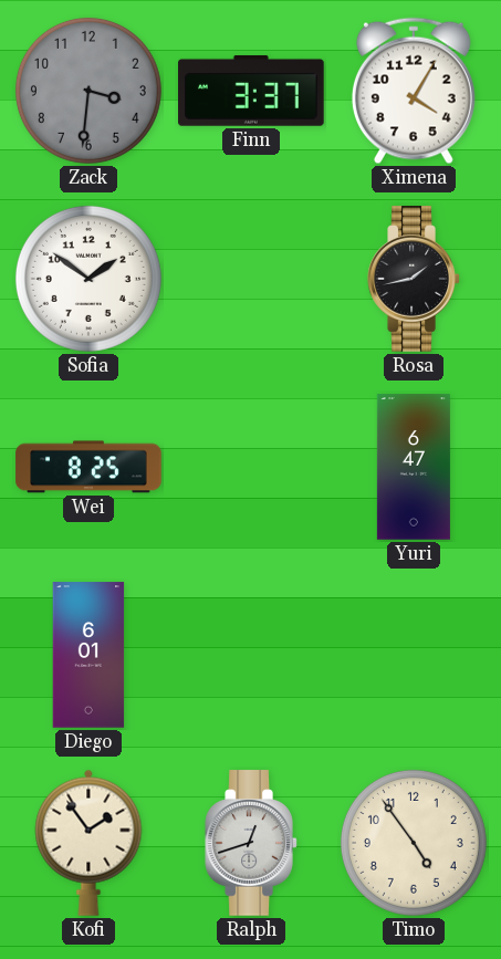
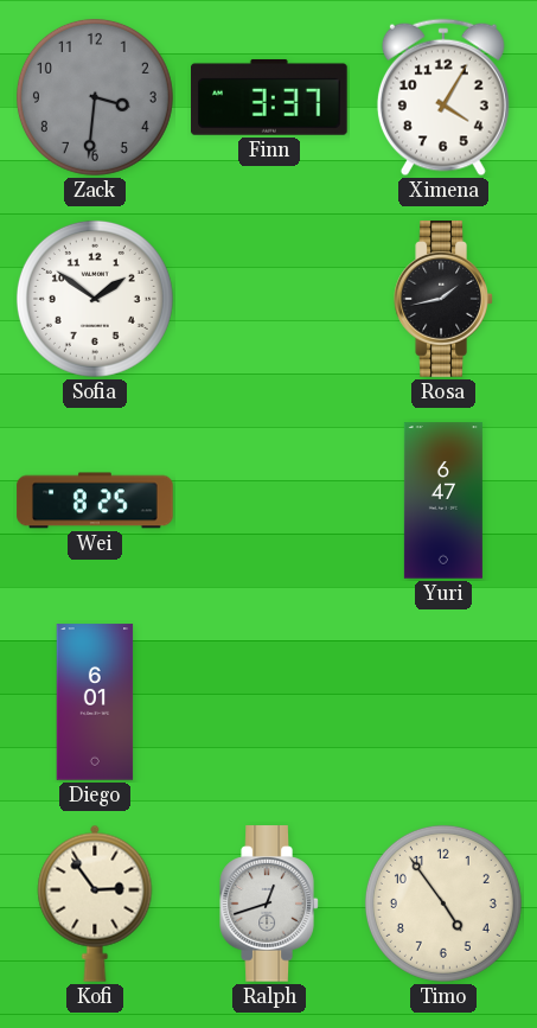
Kofi: 1:54 -> 2:54 (95, 904)
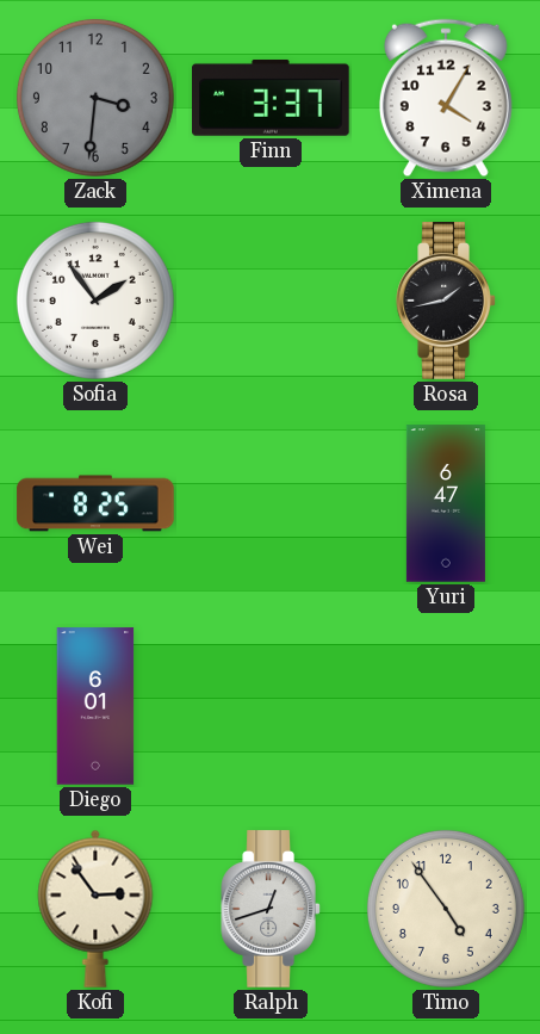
Sofia: 1:51 -> 1:54 (95, 301)
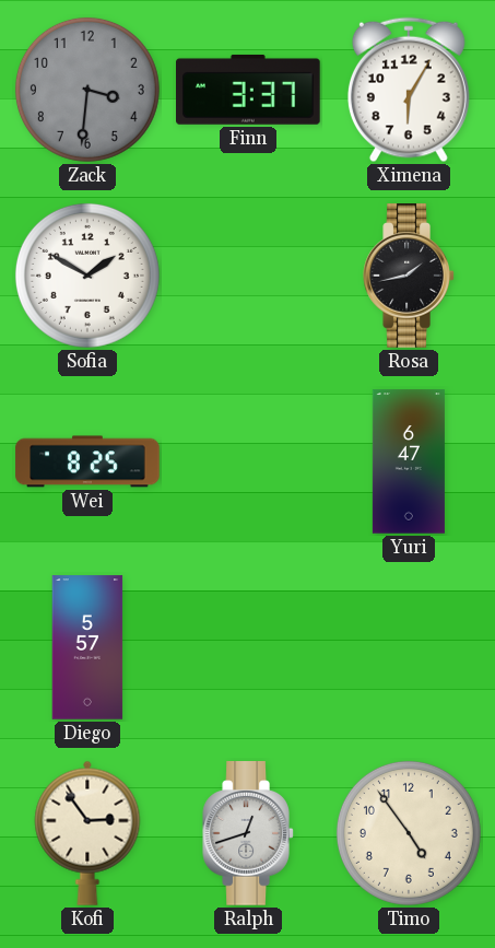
Ximena: 4:05 -> 6:05 (409, 90)
Sofia: 1:54 -> 1:50 (87, 276)
Diego: 6:01 -> 5:57 (87, 647)
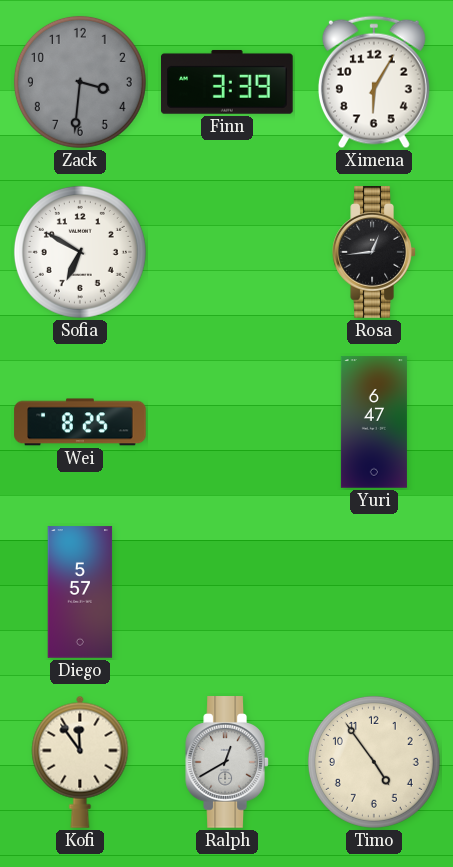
Finn: 3:37 -> 3:39 (228, 82)
Sofia: 1:50 -> 6:50 (80, 252)
Rosa: 1:43 -> 12:44 (374, 252)
Kofi: 2:54 -> 11:54 (80, 762)
Ralph: 12:42 -> 12:40 (227, 762)
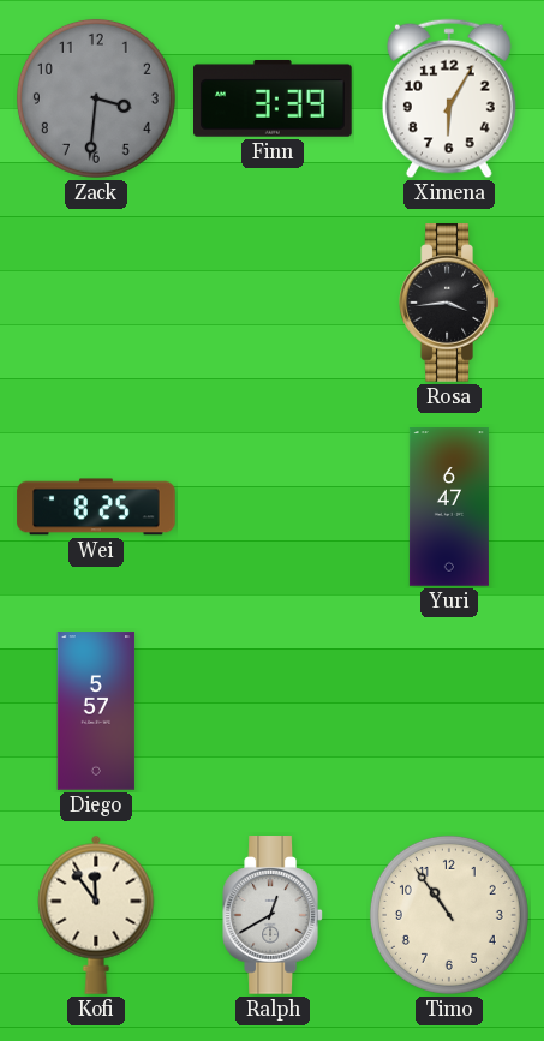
Sofia: 6:50 -> none (80, 252)
Rosa: 12:44 -> 3:44 (449, 303)
Timo: 4:54 -> 10:54 (449, 915)
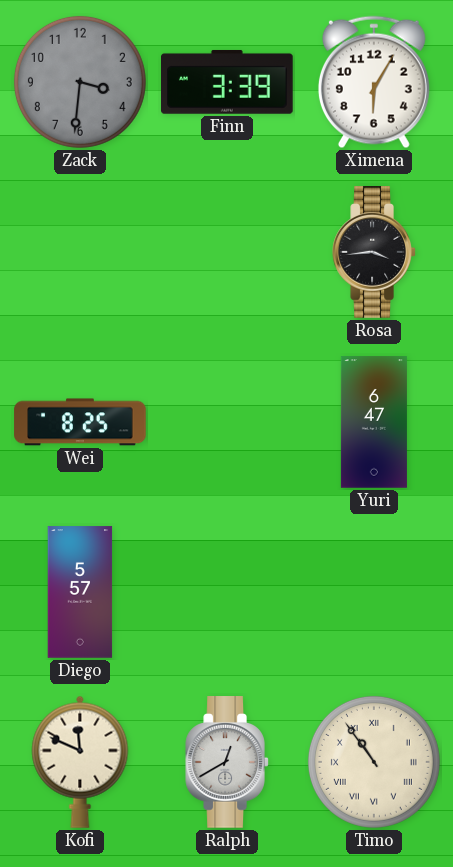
Kofi: 11:54 -> 11:49 (80, 762)
Timo numerals: Arabic -> Roman (374, 762)
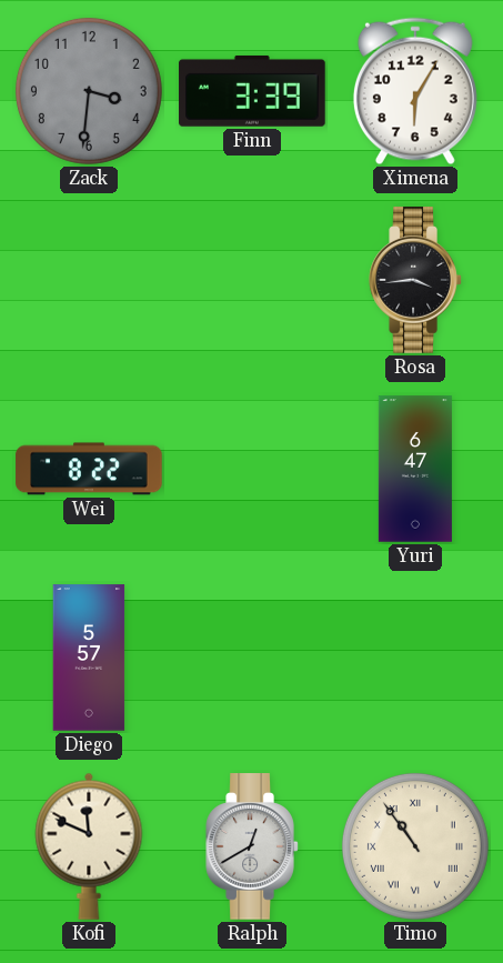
Wei: 8:25 -> 8:22 (89, 469)
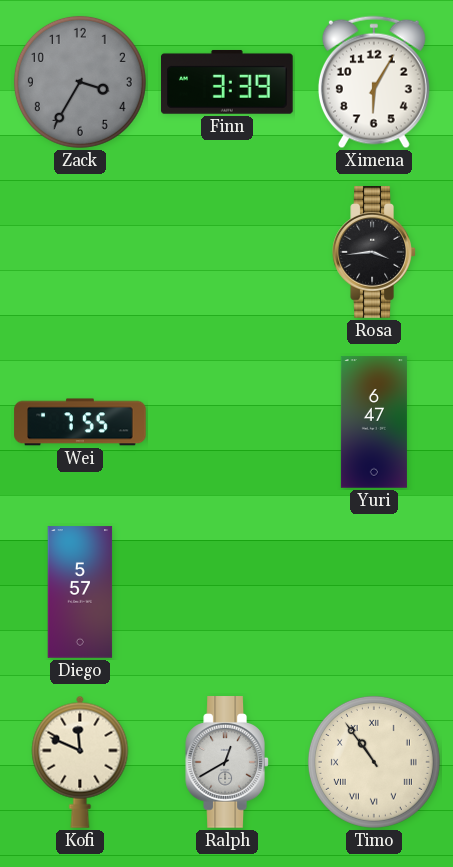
Zack: 3:31 -> 3:35 (80, 82)
Wei: 8:22 -> 7:55 (80, 422)
